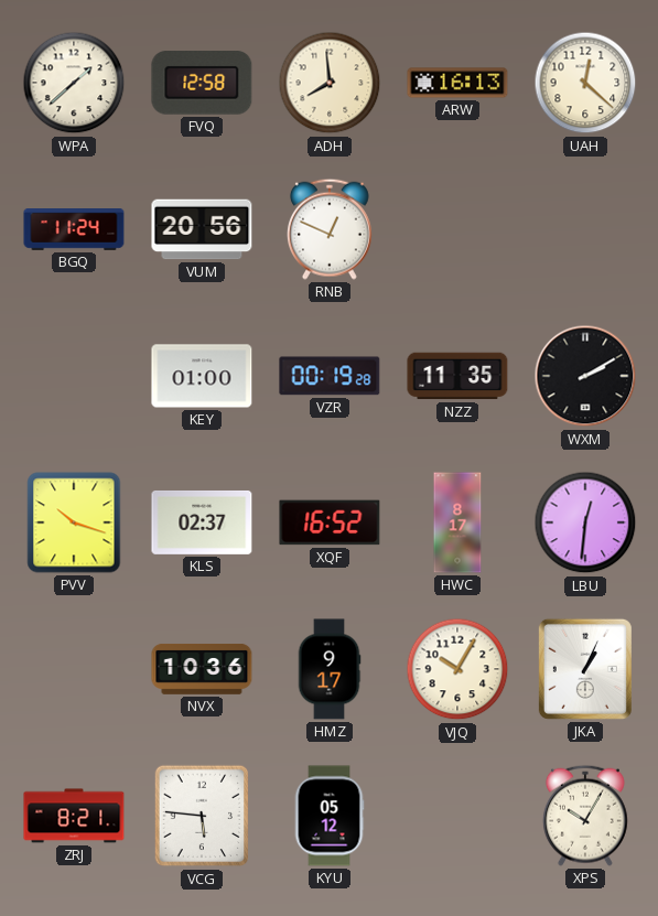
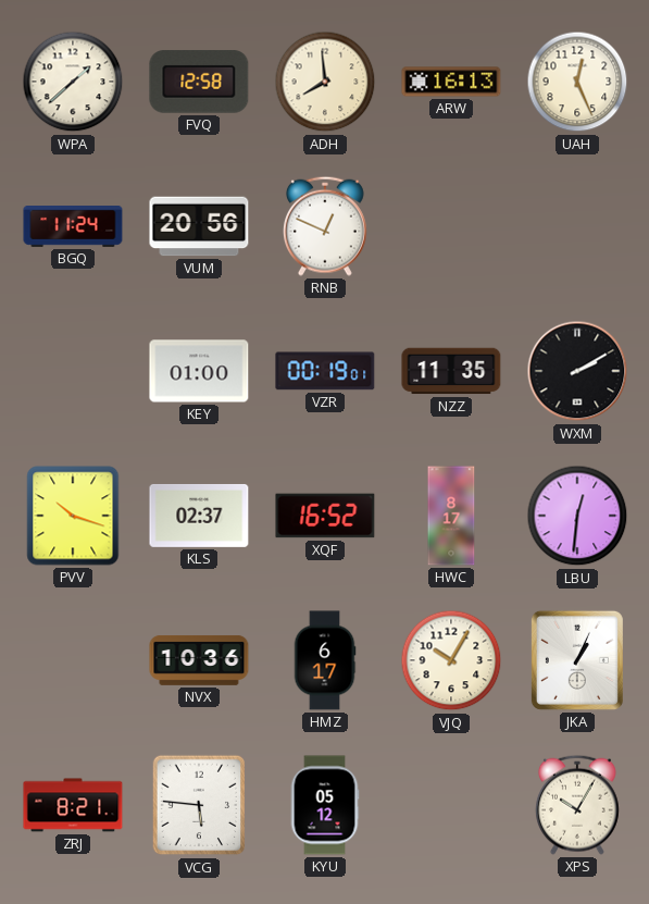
UAH: 12:22 -> 12:26 (577, 82)
VZR: 00:19:28 -> 00:19:01 (325, 371)
HMZ: 9:17 -> 6:17 (325, 660)
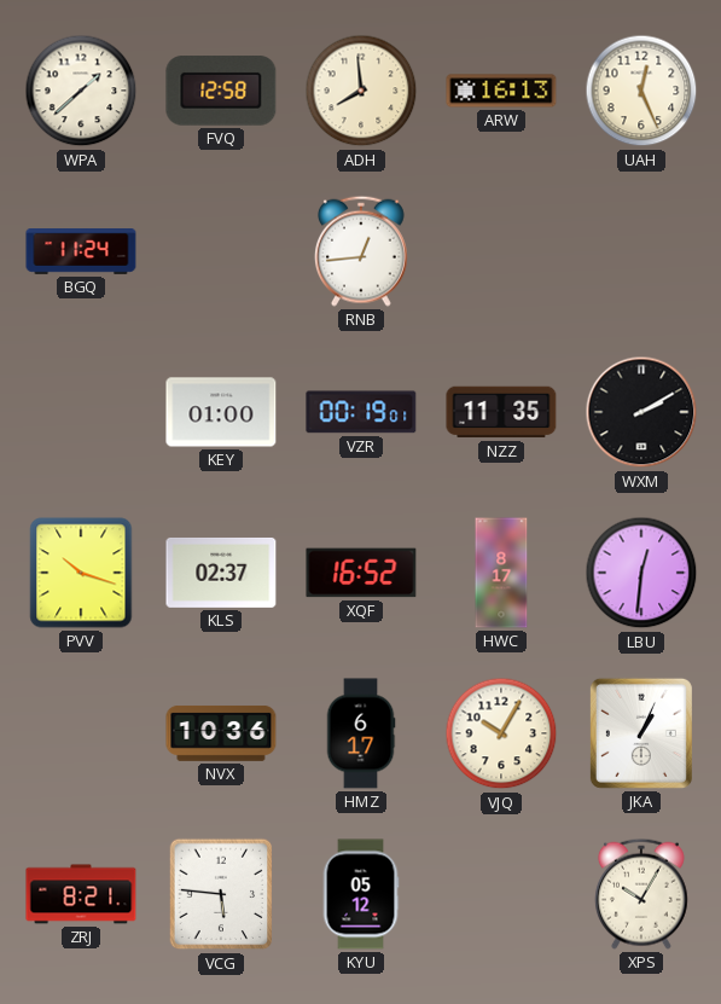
VUM: 20:56 -> none (199, 226)
RNB: 12:49 -> 12:44 (361, 251)
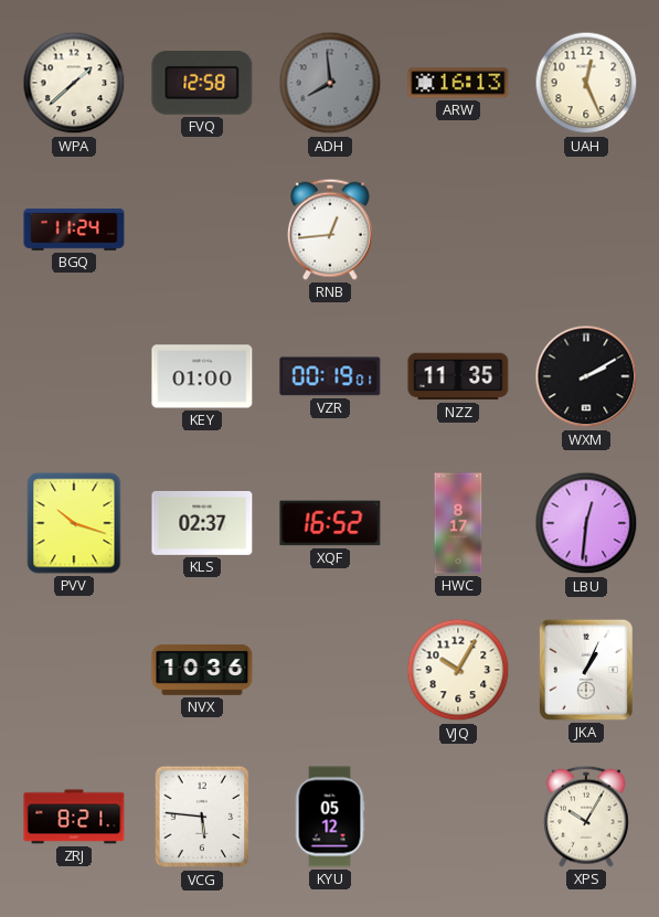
ADH dial: cream -> grey (330, 83)
HMZ: 6:17 -> none (361, 733)
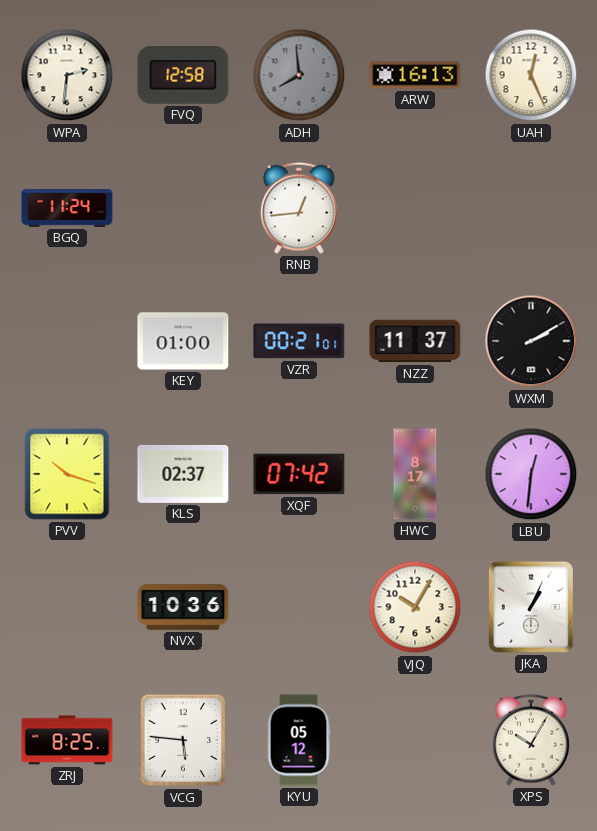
WPA: 1:38 -> 2:31 (67, 75)
VZR: 00:19 -> 00:21 (299, 341)
NZZ: 11:35 -> 11:37 (415, 341)
XQF: 16:52 -> 07:42 (299, 474)
ZRJ: 8:21 -> 8:25 (67, 740)
